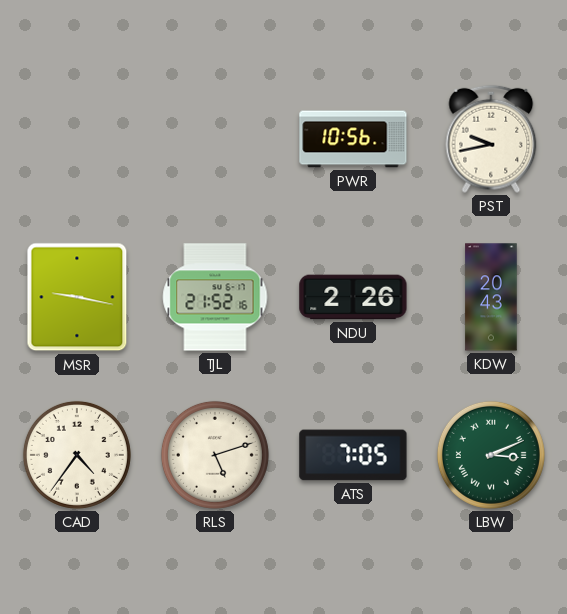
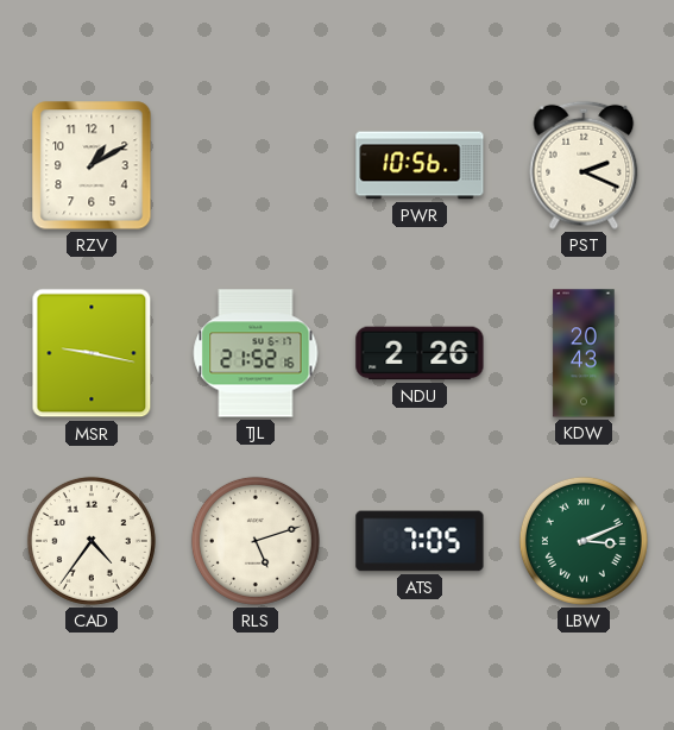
RZV: none -> 1:10 (92, 165)
PST: 9:43 -> 2:19 (584, 165)
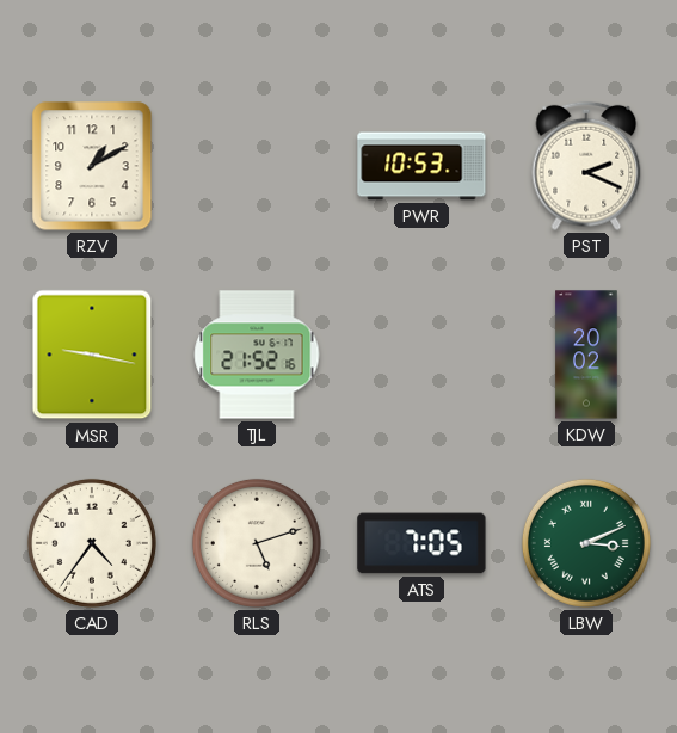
PWR: 10:56 -> 10:53 (421, 166)
NDU: 2:26 -> none (420, 353)
KDW: 20:43 -> 20:02 (586, 355)
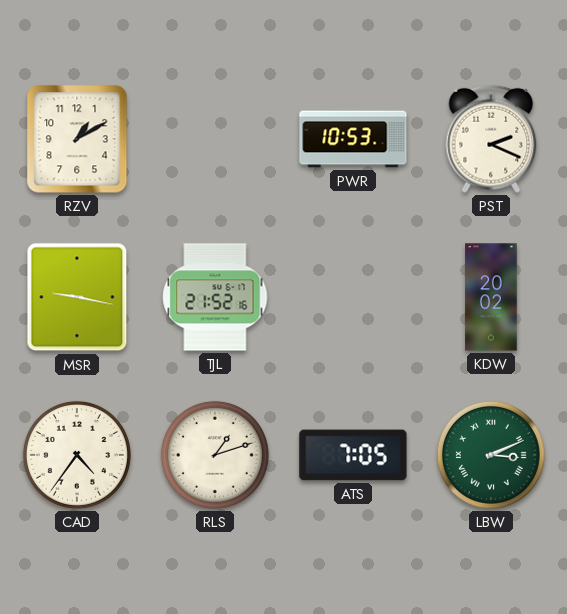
RLS: 5:12 -> 1:12 (215, 455)
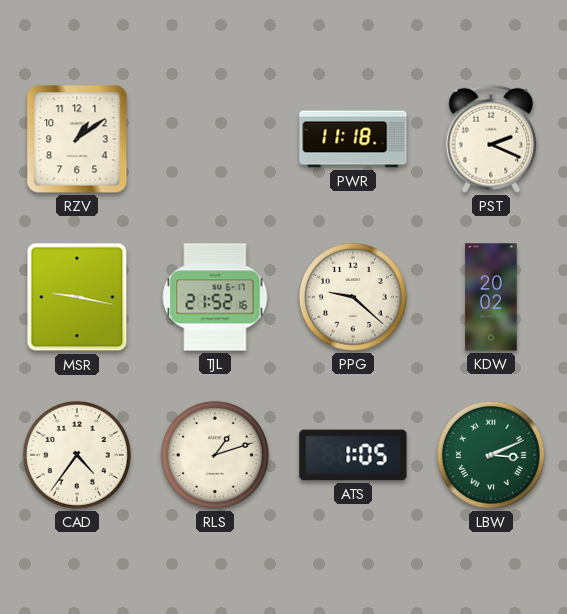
RZV: 1:10 -> 1:09 (77, 139)
PWR: 10:53 -> 11:18 (353, 139)
PPG: none -> 9:22 (353, 297)
ATS: 7:05 -> 1:05 (353, 455)
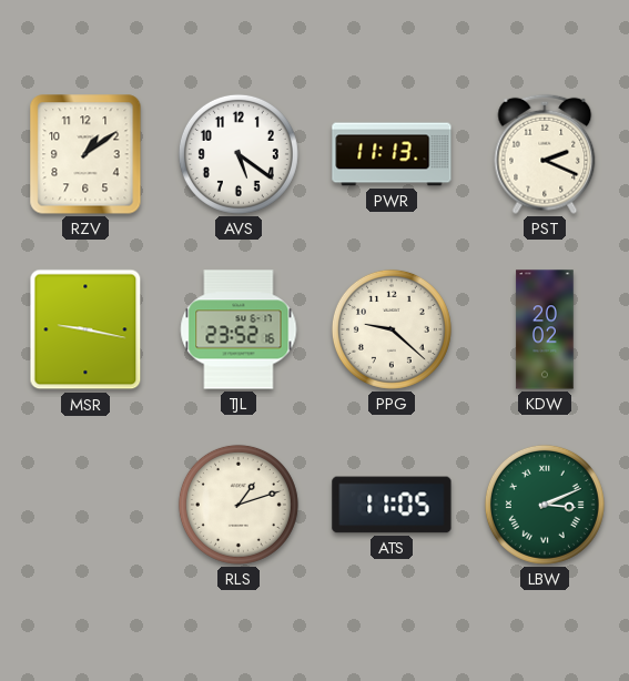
AVS: none -> 5:21 (239, 154)
PWR: 11:18 -> 11:13 (392, 154)
TJL: 21:52 -> 23:52 (239, 329)
CAD: 4:36 -> none (77, 455)
ATS: 1:05 -> 11:05 (392, 505)
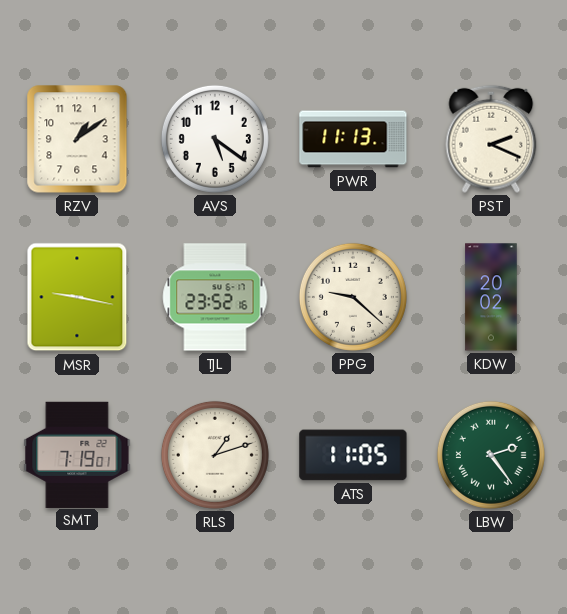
SMT: none -> 7:19 (77, 454)
LBW: 3:11 -> 2:24 (491, 455)
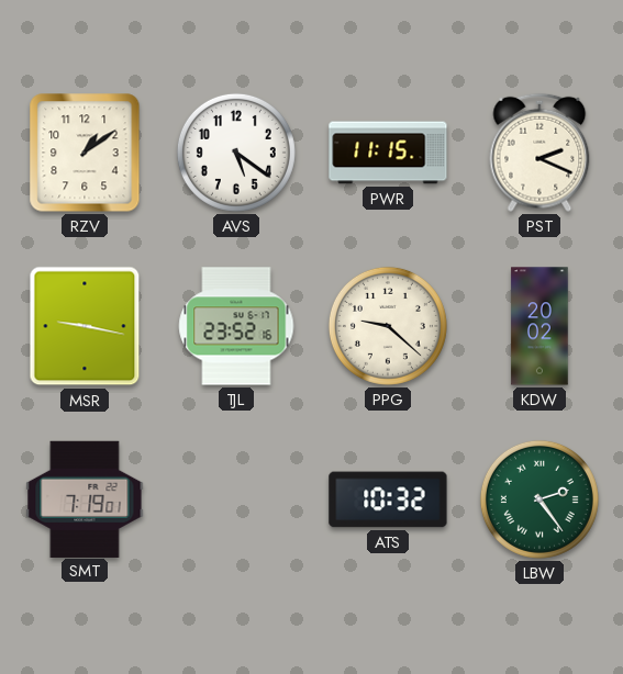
PWR: 11:13 -> 11:15 (388, 153)
RLS: 1:12 -> none (215, 455)
ATS: 11:05 -> 10:32 (388, 499)
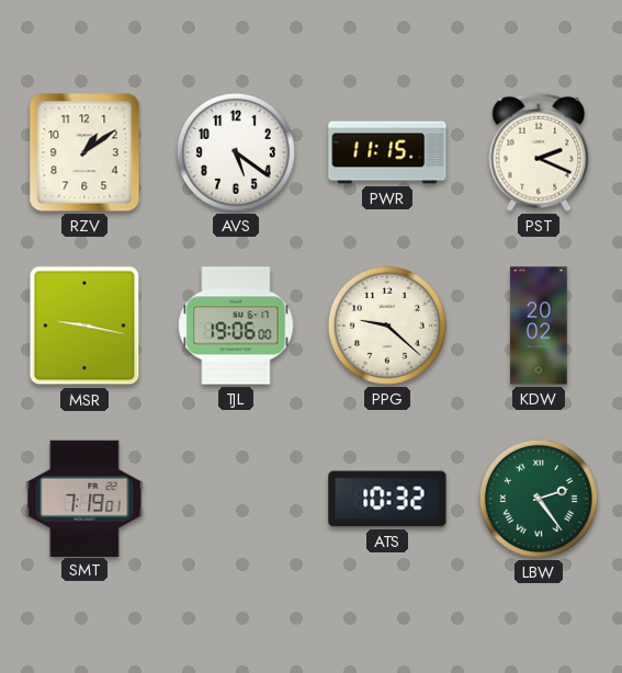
TJL: 23:52 -> 19:06 (236, 326)
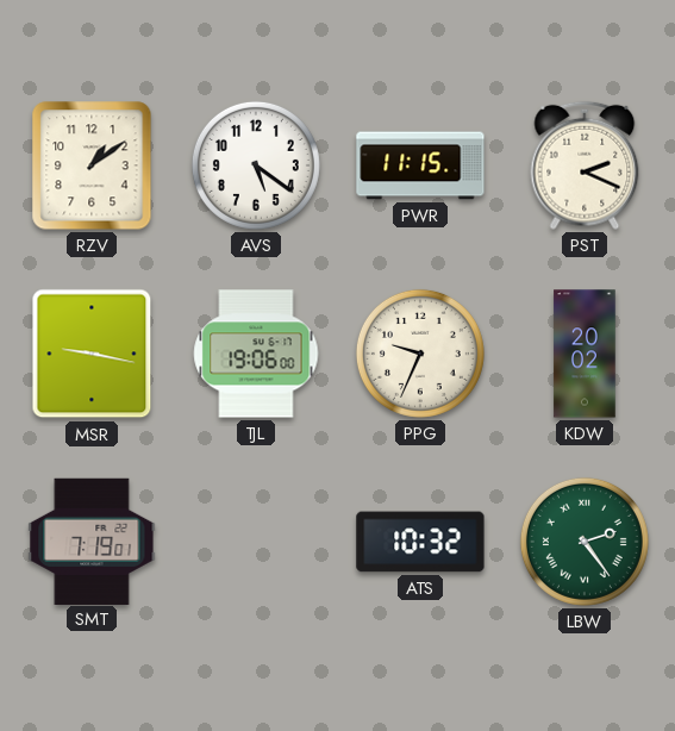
PPG: 9:22 -> 9:34 (420, 354)
